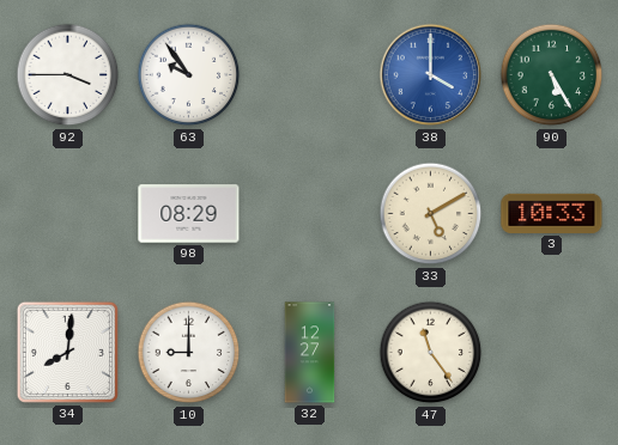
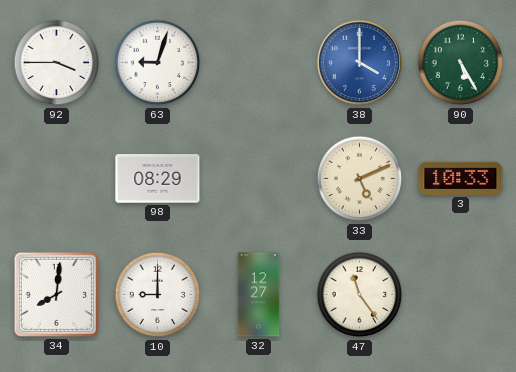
63: 9:54 -> 9:03 (158, 63)
33: 5:10 -> 5:11 (360, 179)
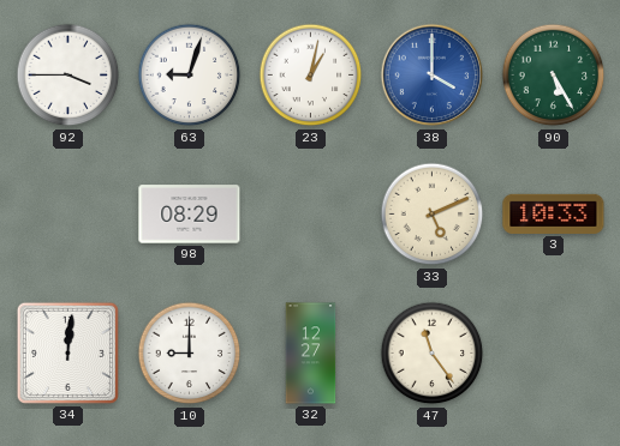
23: none -> 1:02 (311, 76)
34: 8:01 -> 12:01 (67, 352)
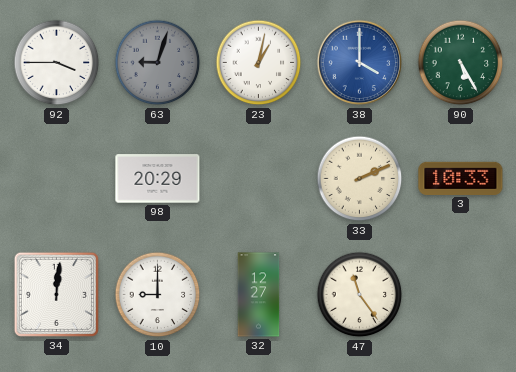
63 dial: white -> grey (158, 63)
98: 08:29 -> 20:29 (158, 179)
33: 5:11 -> 2:11 (360, 179)
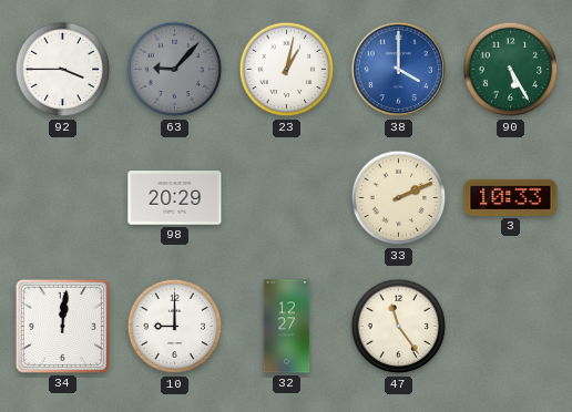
63: 9:03 -> 9:07 (175, 70)
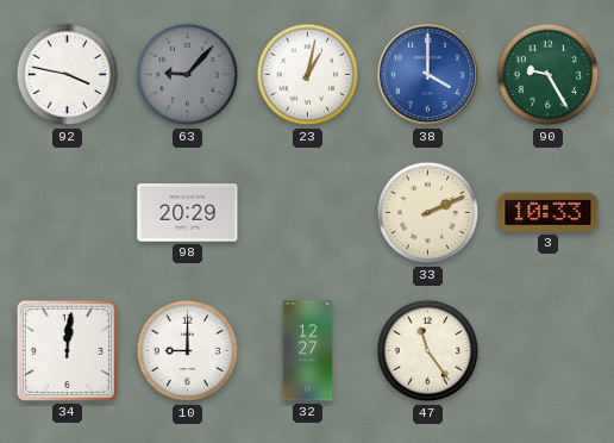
92: 3:45 -> 3:47 (68, 75)
90: 5:25 -> 9:25 (549, 75)
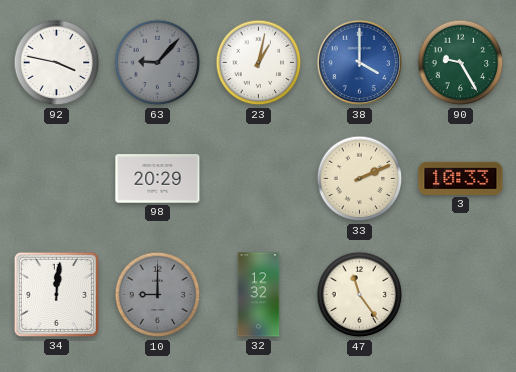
10 dial: white -> grey (158, 295)
32: 12:27 -> 12:32 (259, 295)
